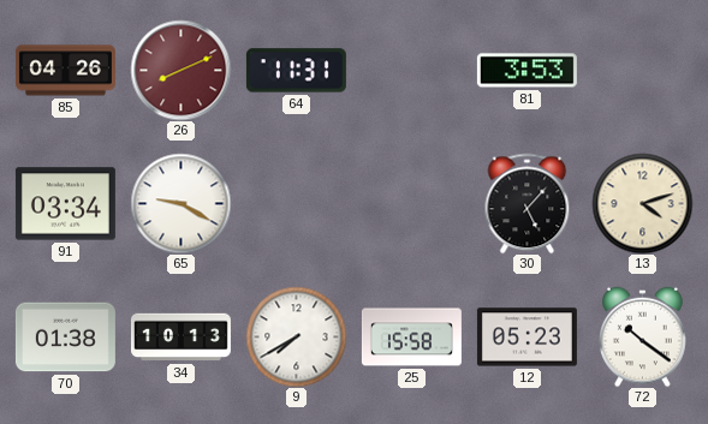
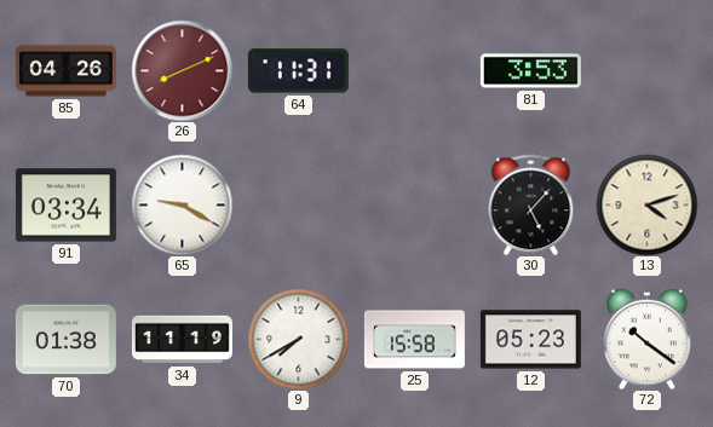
34: 10:13 -> 11:19 (182, 340)
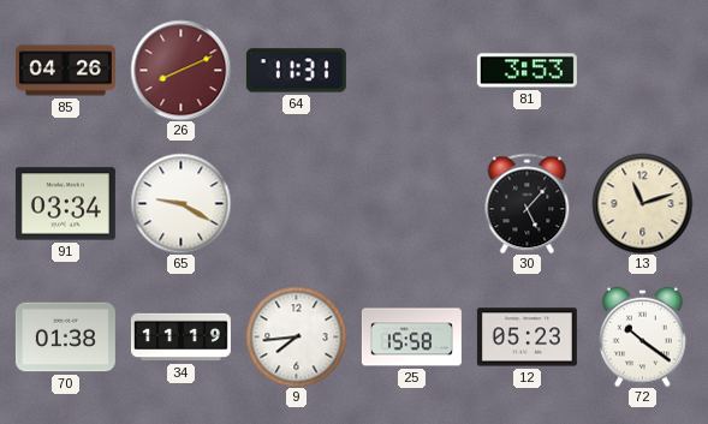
13: 4:12 -> 11:12 (642, 203)
9: 7:40 -> 7:44 (296, 336)
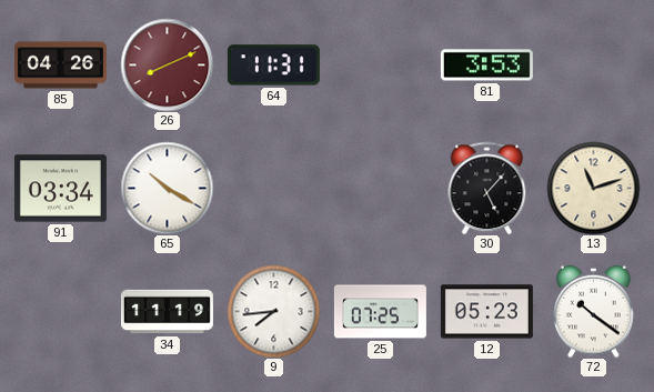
65: 9:20 -> 10:20 (167, 188)
70: 01:38 -> none (65, 338)
25: 15:58 -> 07:25 (380, 312)
